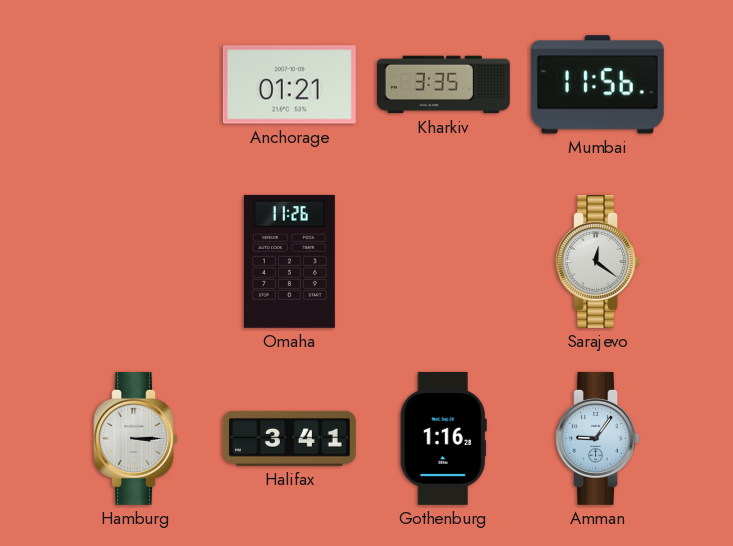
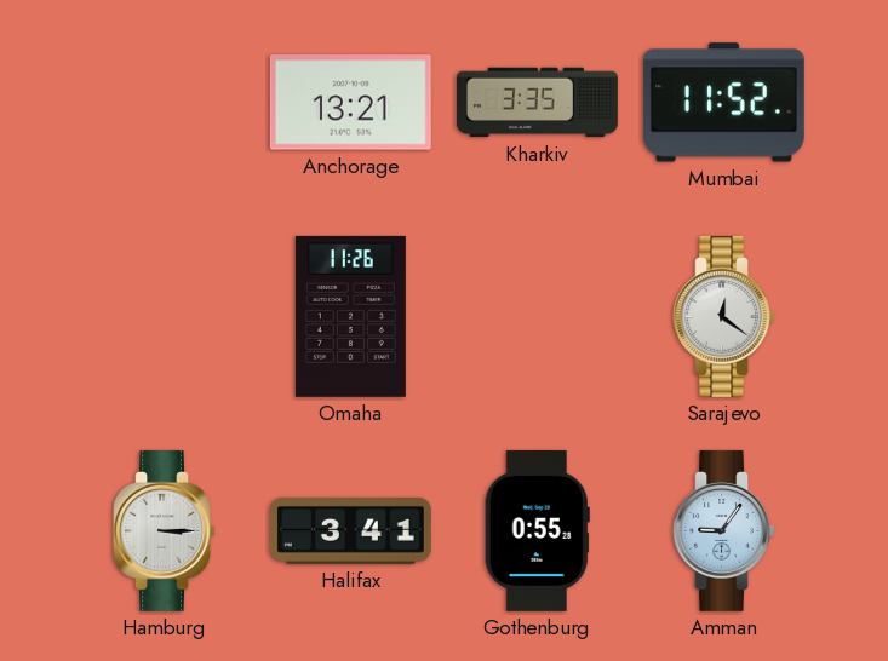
Anchorage: 01:21 -> 13:21 (350, 103)
Mumbai: 11:56 -> 11:52 (723, 103)
Gothenburg: 1:16 -> 0:55 (537, 530)
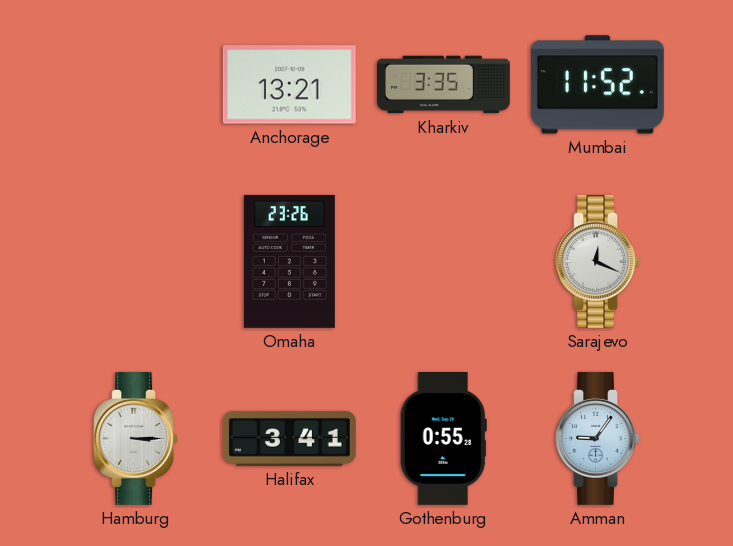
Omaha: 11:26 -> 23:26 (289, 261)
Sarajevo: 12:21 -> 12:19 (597, 261)
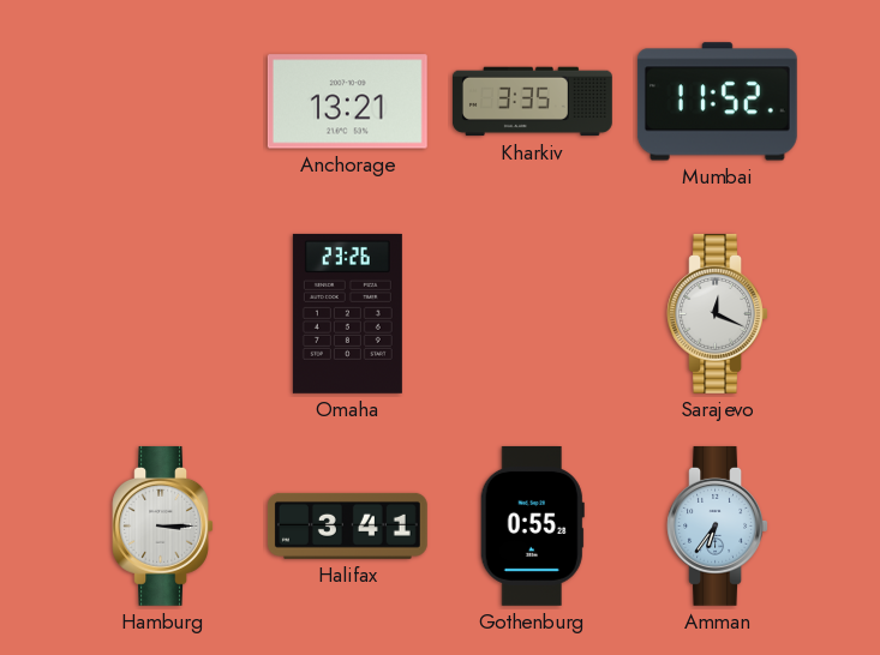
Amman: 9:06 -> 6:36 (717, 525)
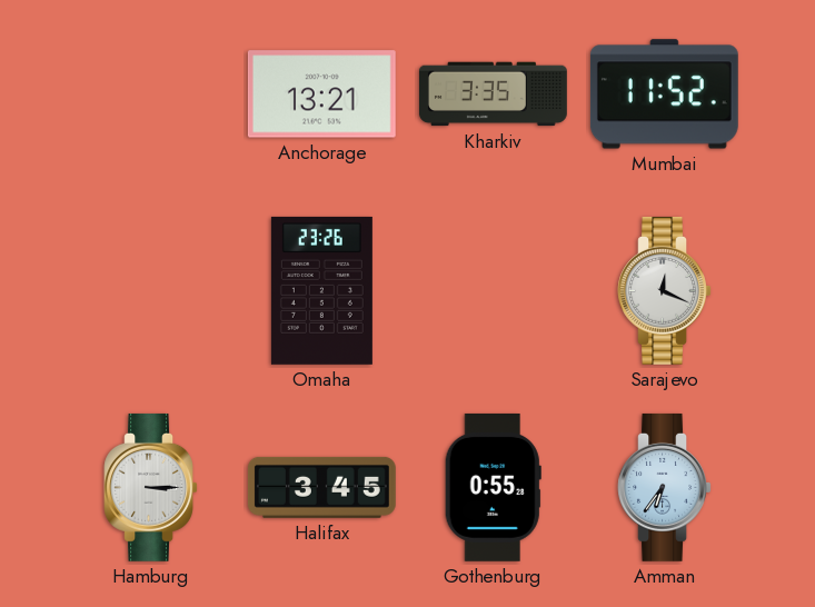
Halifax: 3:41 -> 3:45 (321, 487)
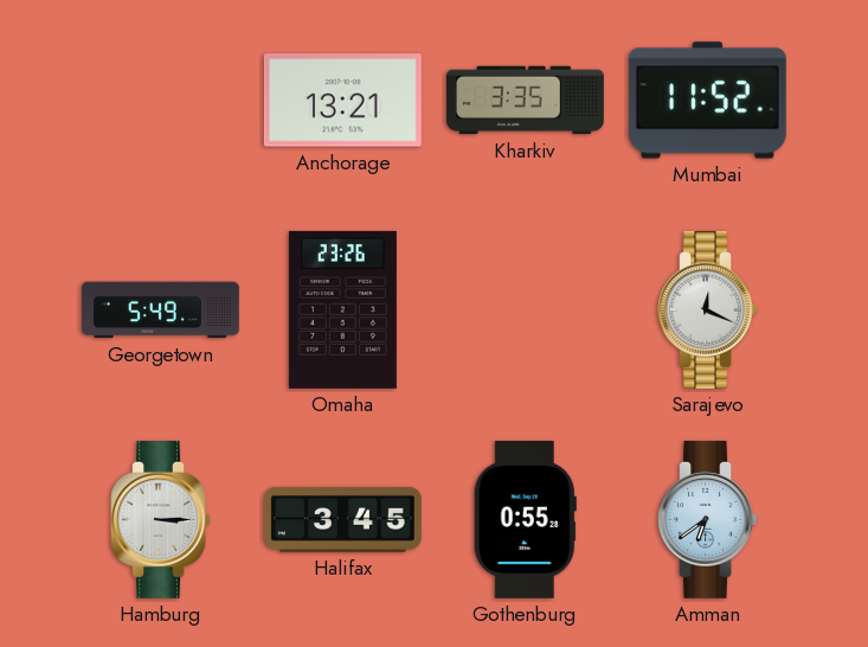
Georgetown: none -> 5:49 (161, 310)
Amman: 6:36 -> 6:39 (707, 519)
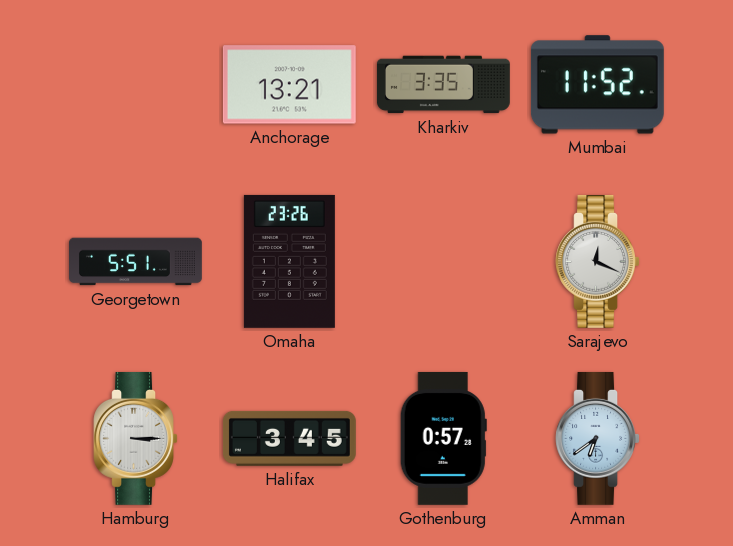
Georgetown: 5:49 -> 5:51 (136, 262)
Gothenburg: 0:55 -> 0:57 (443, 438)
